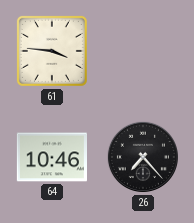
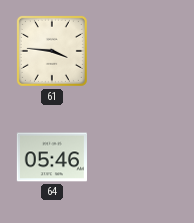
64: 10:46 -> 05:46 (51, 157)
26: 7:23 -> none (143, 157)
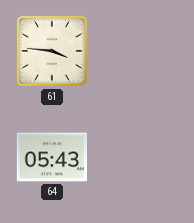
64: 05:46 -> 05:43 (51, 157)
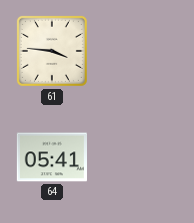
64: 05:43 -> 05:41 (51, 157)
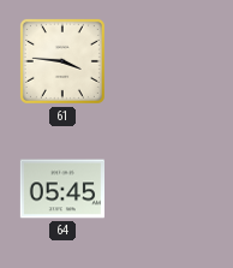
64: 05:41 -> 05:45 (61, 189)
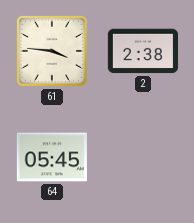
2: none -> 2:38 (142, 51)
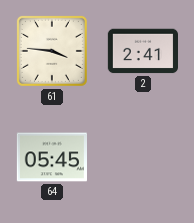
2: 2:38 -> 2:41 (142, 51)
